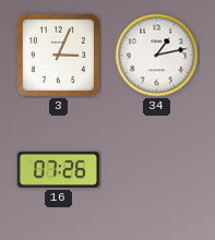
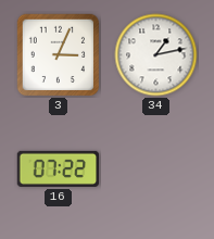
16: 07:26 -> 07:22 (59, 168)
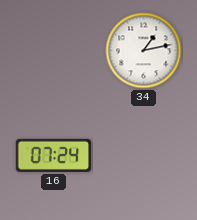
3: 3:04 -> none (58, 54)
16: 07:22 -> 07:24 (54, 155)
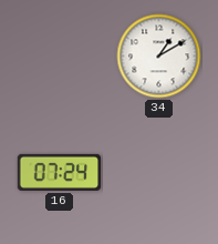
34: 1:13 -> 1:10 (159, 57)
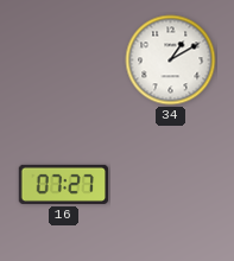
16: 07:24 -> 07:27 (64, 184)
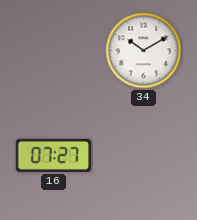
34: 1:10 -> 10:10 (144, 51)
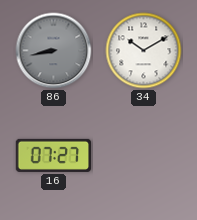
86: none -> 8:43 (54, 51)
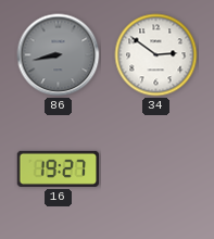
34: 10:10 -> 2:51 (156, 55)
16: 07:27 -> 19:27 (59, 168)
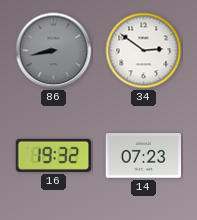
16: 19:27 -> 19:32 (54, 155)
14: none -> 07:23 (144, 156)
